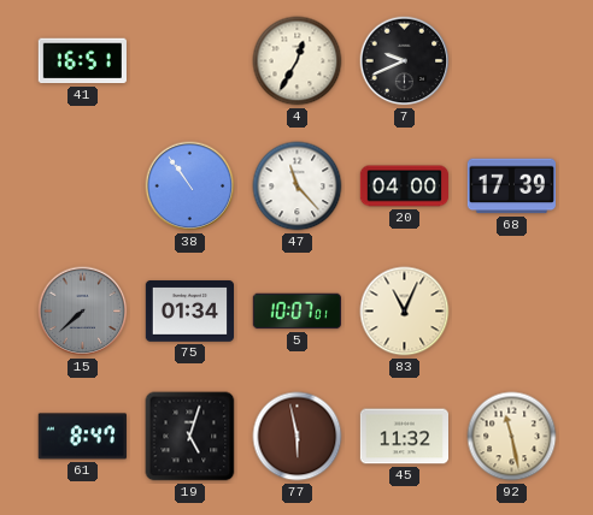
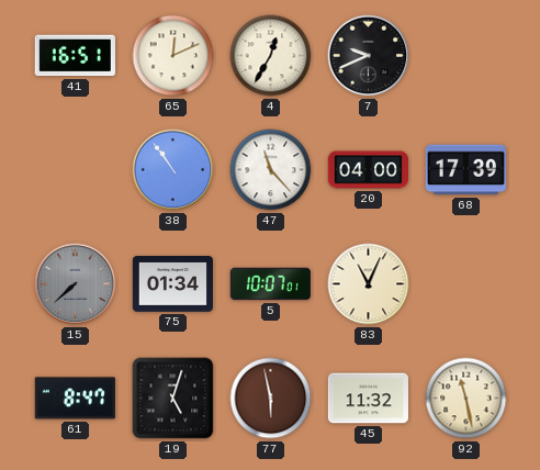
65: none -> 12:11 (173, 56)
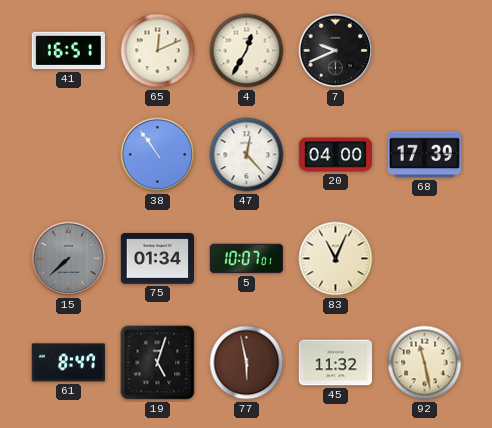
47: 11:23 -> 12:23 (247, 155)
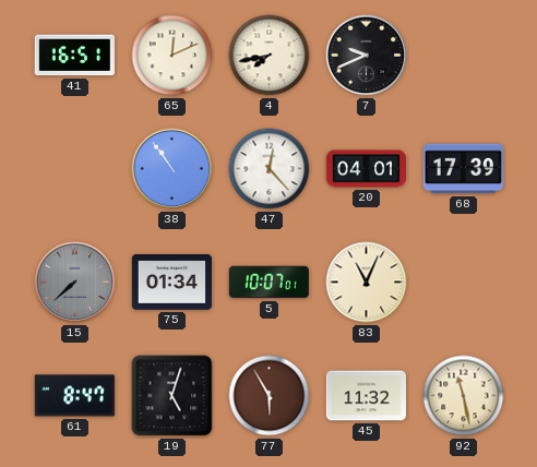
4: 12:35 -> 7:43 (270, 56)
20: 04:00 -> 04:01 (366, 169)
77: 5:58 -> 5:55 (270, 396)
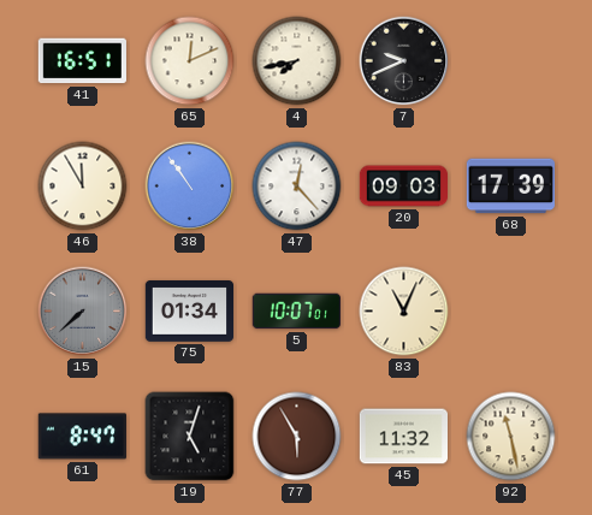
46: none -> 11:55 (83, 187)
20: 04:01 -> 09:03 (403, 187)
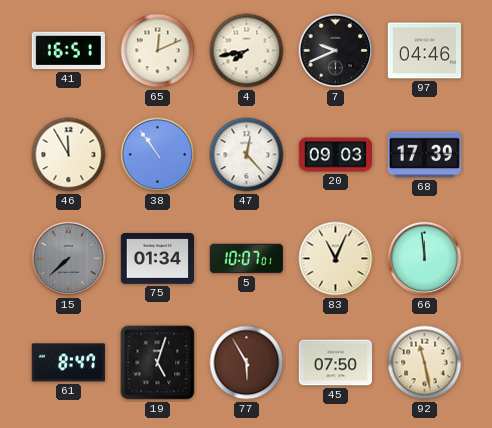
97: none -> 04:46 (424, 51)
66: none -> 11:59 (425, 259)
45: 11:32 -> 07:50 (335, 363)
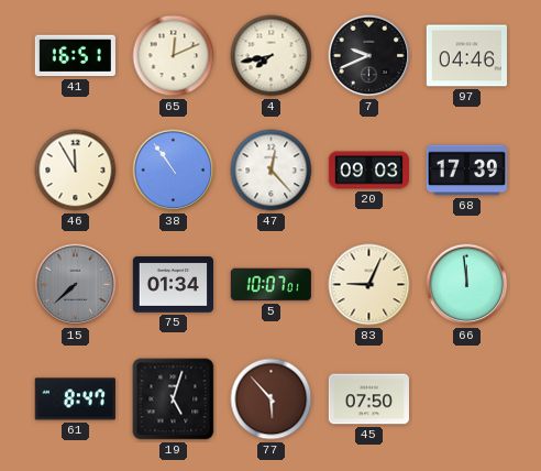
83: 11:04 -> 9:04 (369, 285)
77: 5:55 -> 5:53 (272, 399)
92: 11:28 -> none (425, 363)
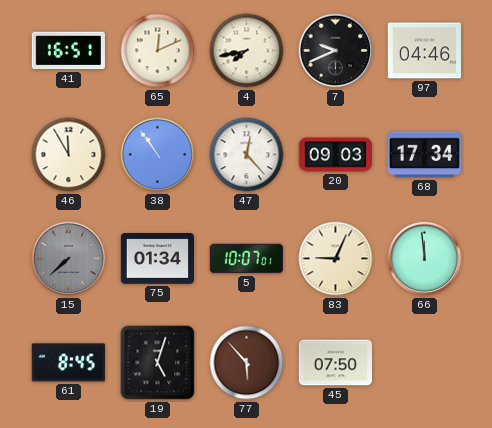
68: 17:39 -> 17:34 (424, 155)
61: 8:47 -> 8:45 (68, 363)
